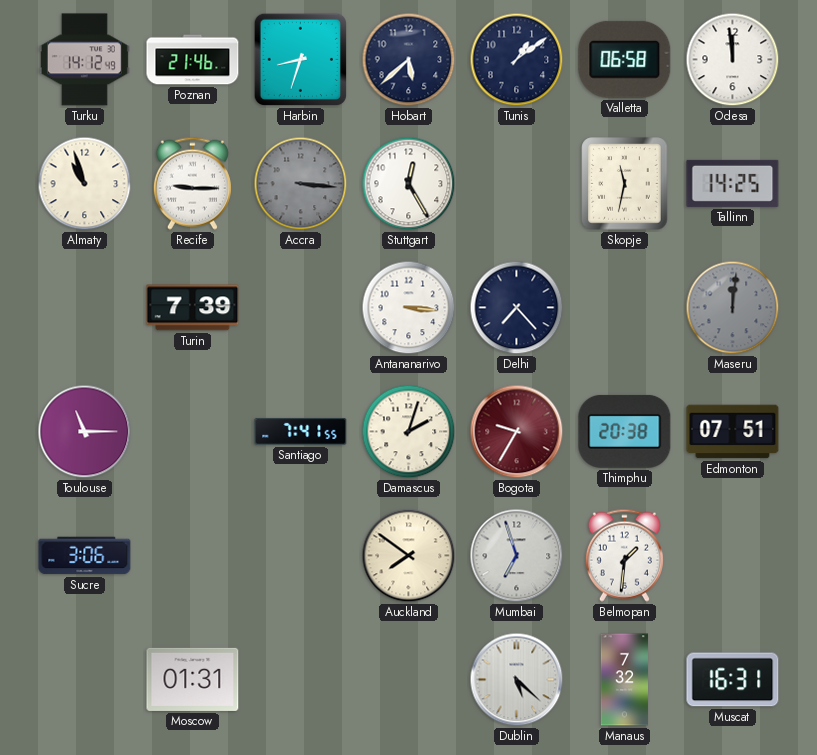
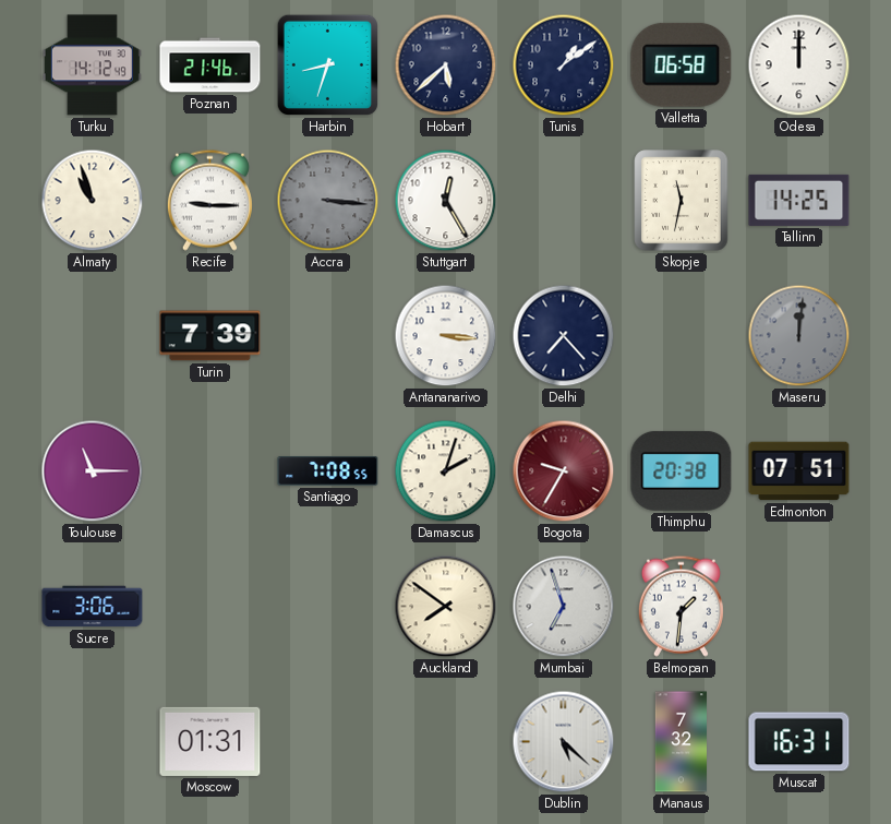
Odesa: 11:59 -> 12:00 (799, 65)
Santiago: 7:41 -> 7:08 (328, 471)
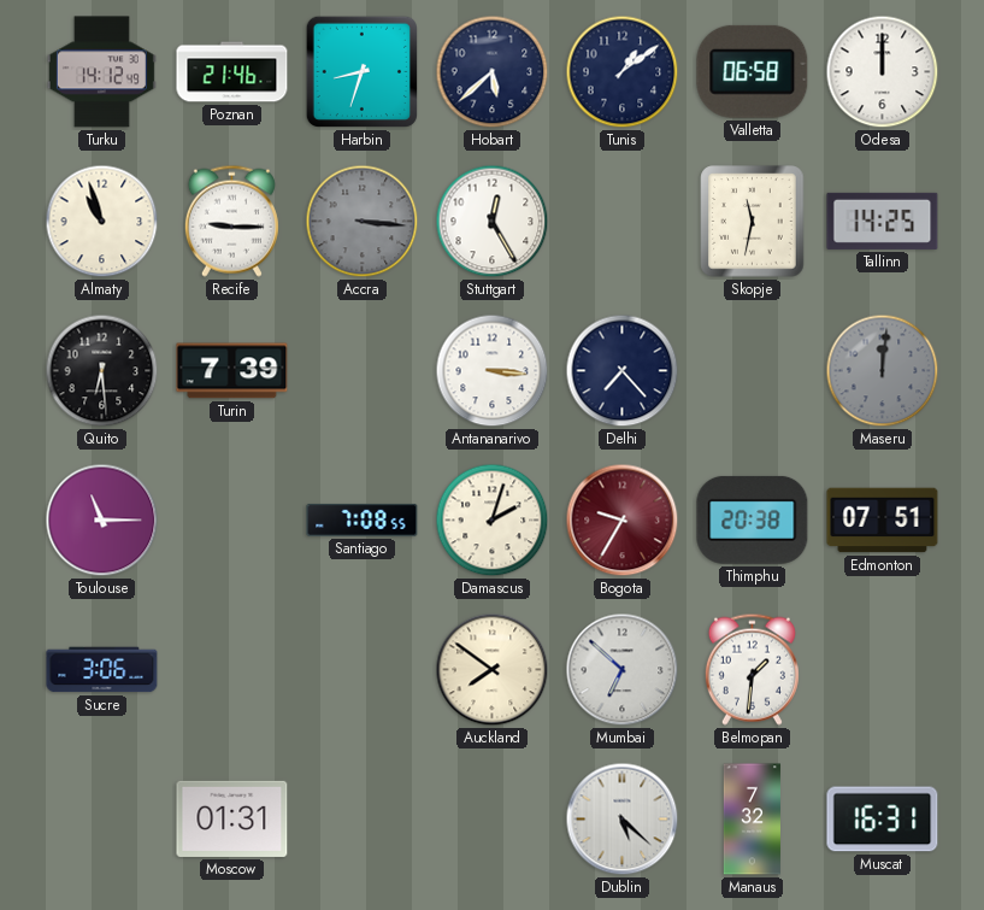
Quito: none -> 6:29 (102, 371)
Mumbai: 6:57 -> 6:52 (623, 670)
